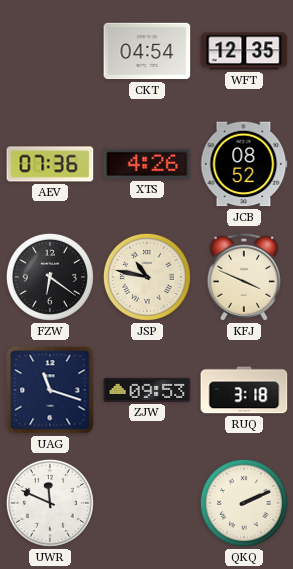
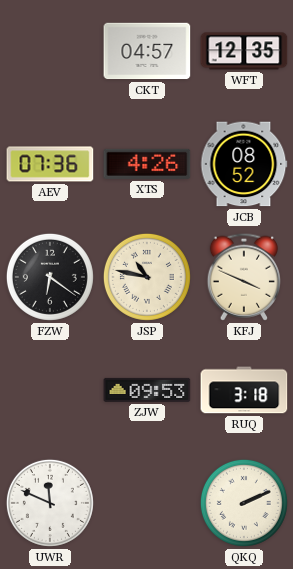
CKT: 04:54 -> 04:57 (147, 51)
UAG: 11:18 -> none (50, 390)
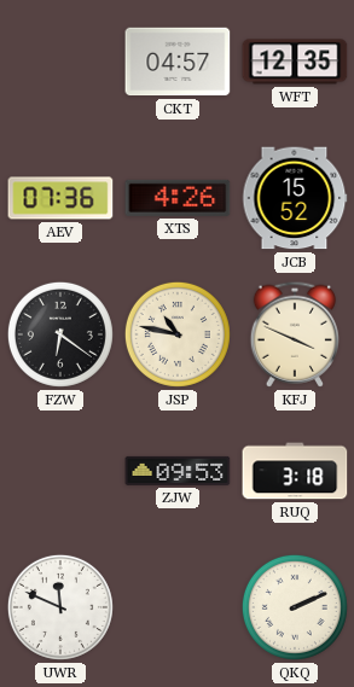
JCB: 08:52 -> 15:52 (295, 198)
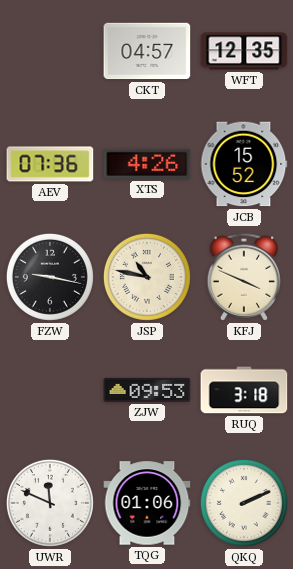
FZW: 6:21 -> 9:17 (50, 277)
TQG: none -> 01:06 (147, 503)
